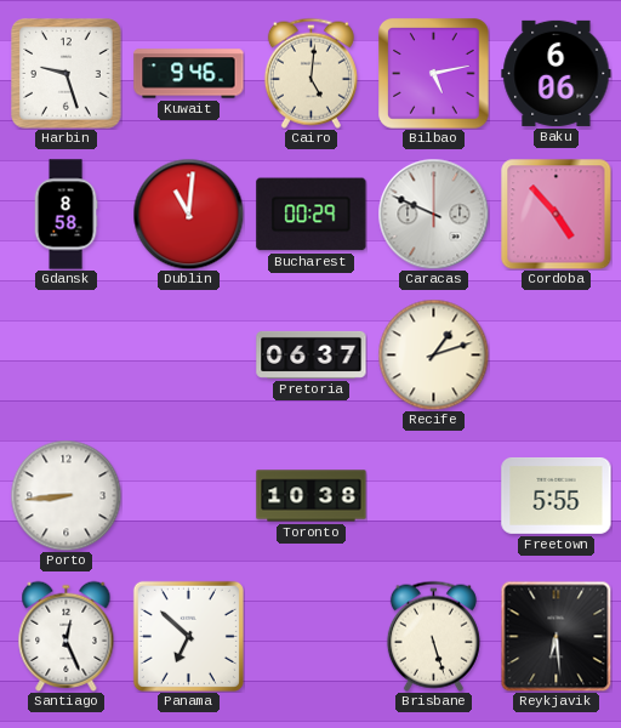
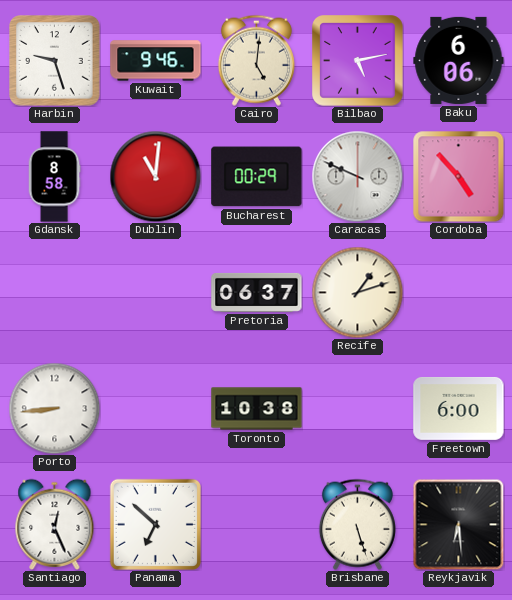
Freetown: 5:55 -> 6:00 (459, 408)
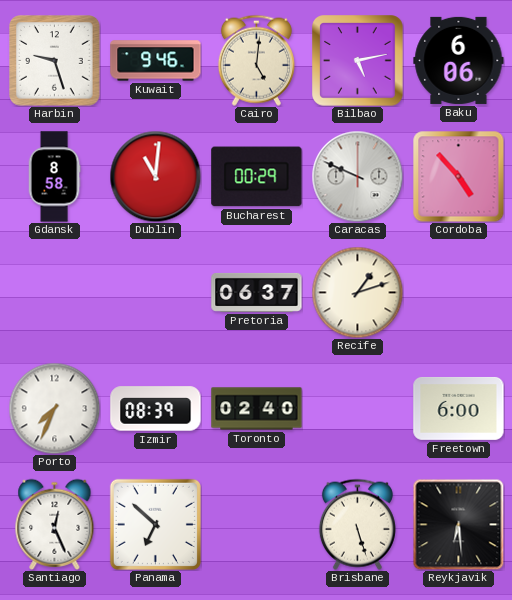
Porto: 8:44 -> 7:34 (54, 408)
Izmir: none -> 08:39 (156, 409)
Toronto: 10:38 -> 02:40 (257, 409)
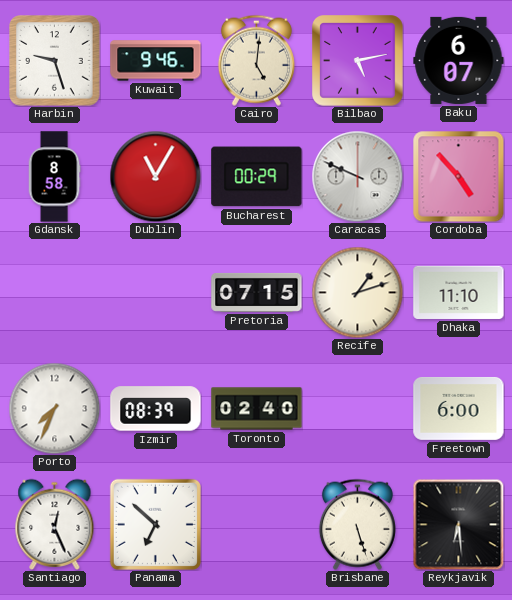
Baku: 6:06 -> 6:07 (459, 60)
Dublin: 11:01 -> 11:05 (155, 176)
Pretoria: 06:37 -> 07:15 (257, 292)
Dhaka: none -> 11:10 (459, 292)
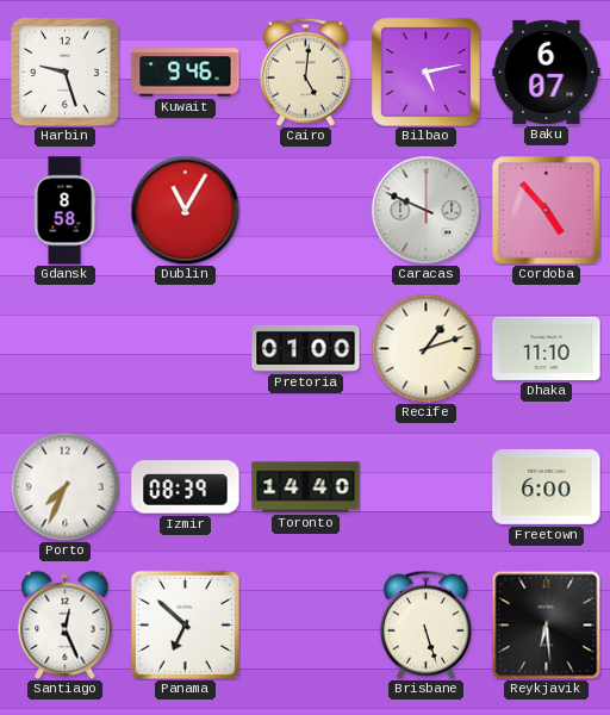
Bucharest: 00:29 -> none (257, 177)
Pretoria: 07:15 -> 01:00 (306, 348)
Toronto: 02:40 -> 14:40 (306, 487)
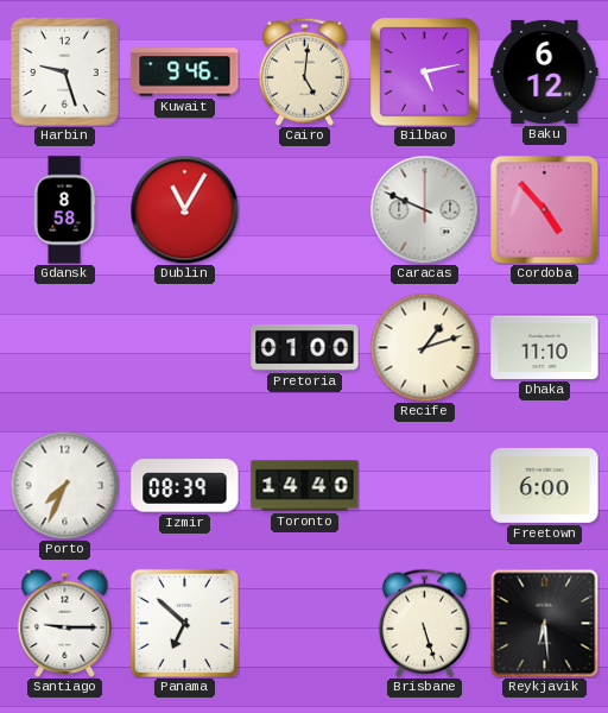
Baku: 6:07 -> 6:12 (545, 71)
Santiago: 12:26 -> 9:15 (65, 623)
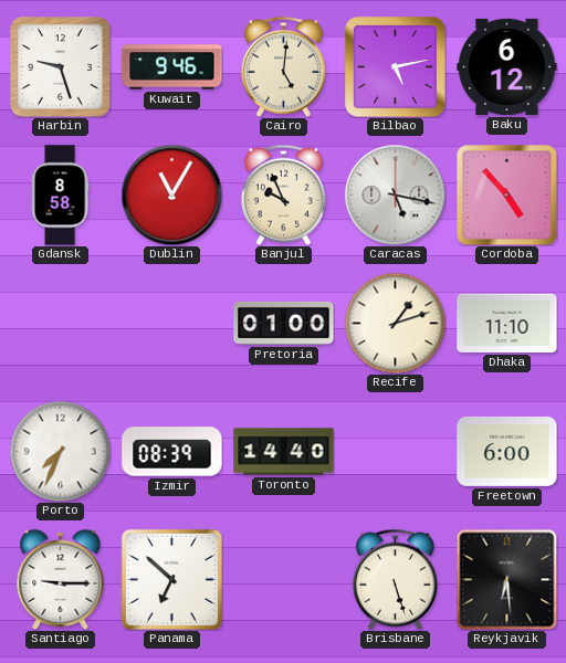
Banjul: none -> 9:56 (283, 194)
Caracas: 9:49 -> 5:17 (395, 194)
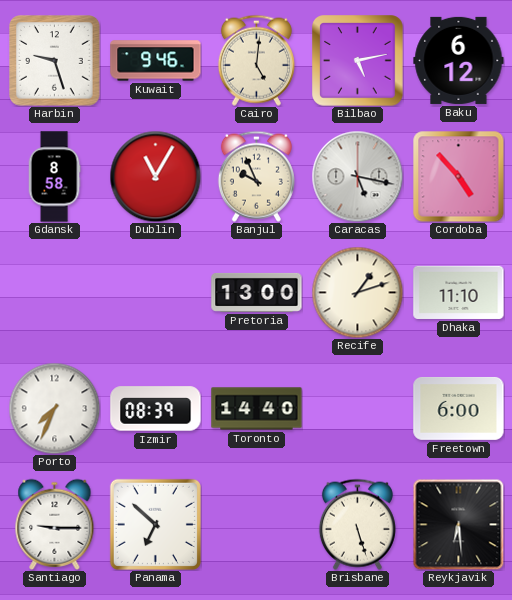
Pretoria: 01:00 -> 13:00 (257, 292)
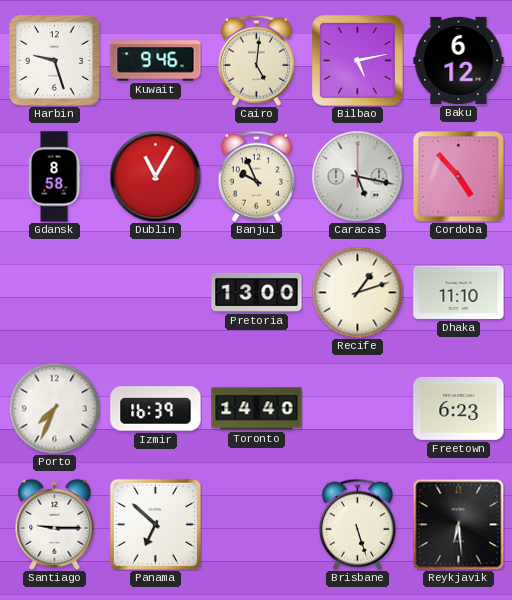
Izmir: 08:39 -> 16:39 (156, 409)
Freetown: 6:00 -> 6:23 (459, 408)
